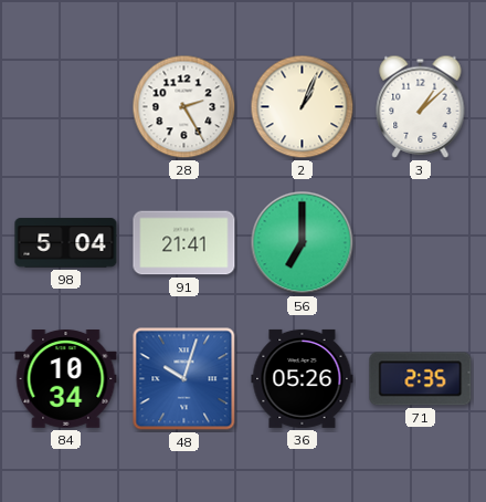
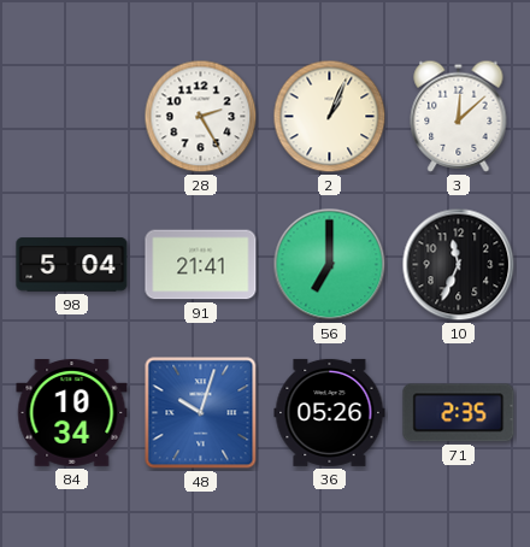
3: 1:08 -> 12:08 (459, 116)
10: none -> 11:34 (459, 265)
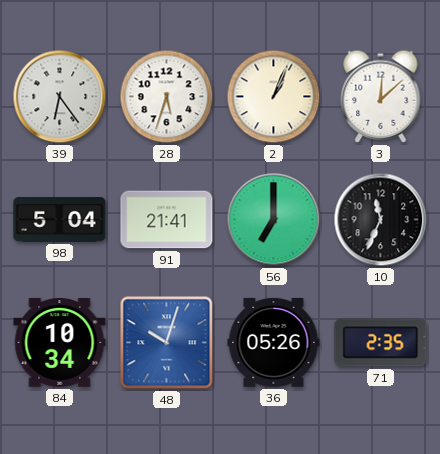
39: none -> 6:24 (60, 97)
28: 2:25 -> 5:33 (167, 97)
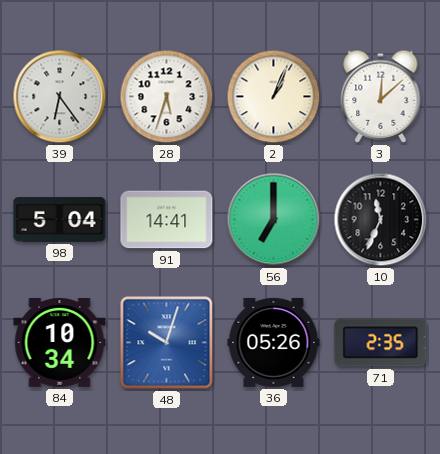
91: 21:41 -> 14:41 (167, 220)
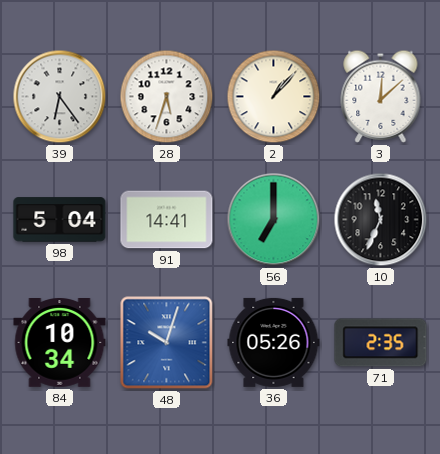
2: 1:04 -> 1:07 (274, 97)
